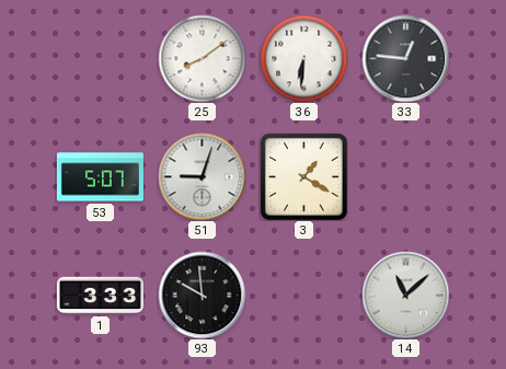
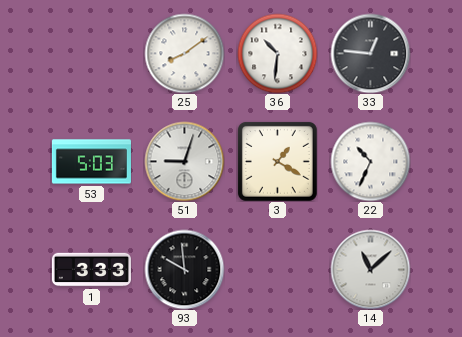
36: 6:31 -> 10:31 (277, 53)
53: 5:07 -> 5:03 (91, 162)
22: none -> 10:34 (370, 161)
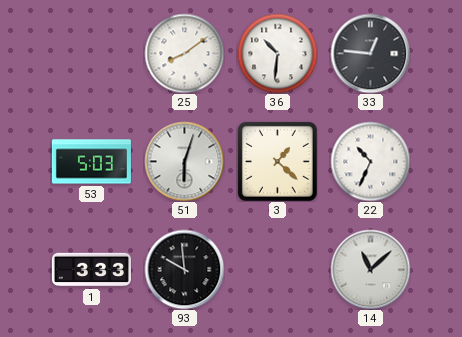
51: 9:03 -> 6:03 (184, 161)
3: 1:20 -> 1:22 (277, 161)
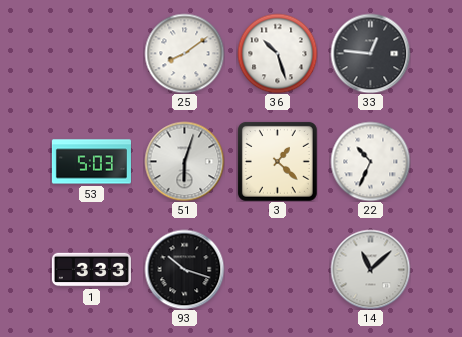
36: 10:31 -> 10:27 (277, 53)
93: 9:59 -> 10:18 (184, 269)
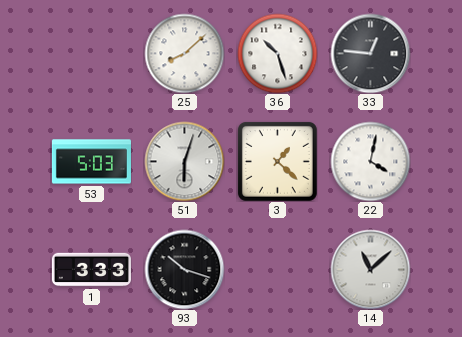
25: 8:09 -> 8:08 (184, 53)
22: 10:34 -> 4:02 (370, 161)
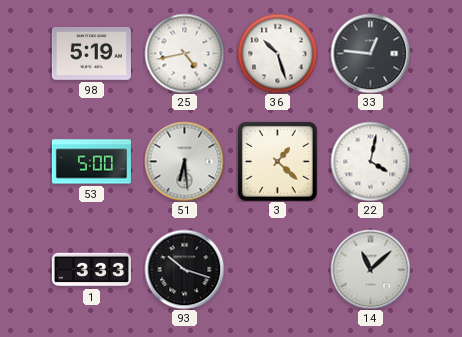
98: none -> 5:19 (91, 54)
25: 8:08 -> 4:43 (184, 53)
53: 5:03 -> 5:00 (91, 162)
51: 6:03 -> 6:29 (184, 161)
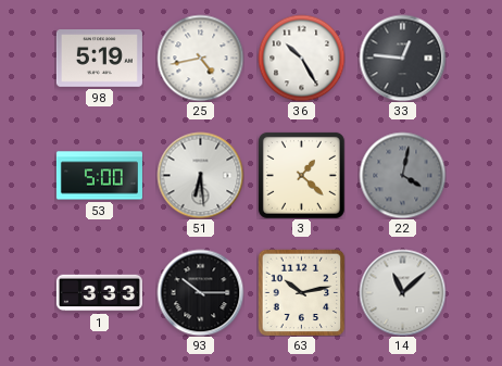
36: 10:27 -> 10:25 (301, 58)
22 dial: white -> grey (402, 175)
93: 10:18 -> 10:15 (200, 292)
63: none -> 10:13 (301, 292)
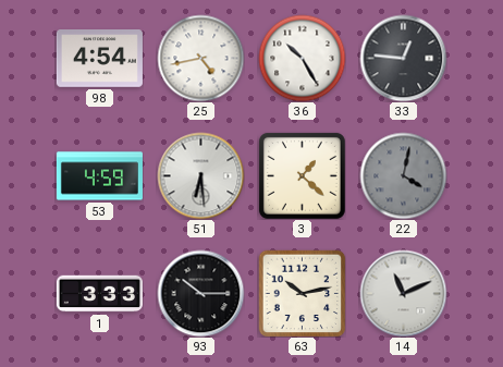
98: 5:19 -> 4:54 (99, 59)
53: 5:00 -> 4:59 (99, 176)
14: 11:08 -> 11:11 (403, 293)
